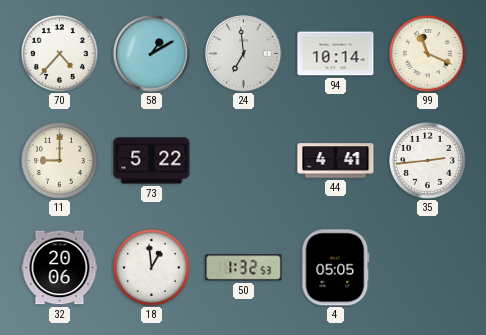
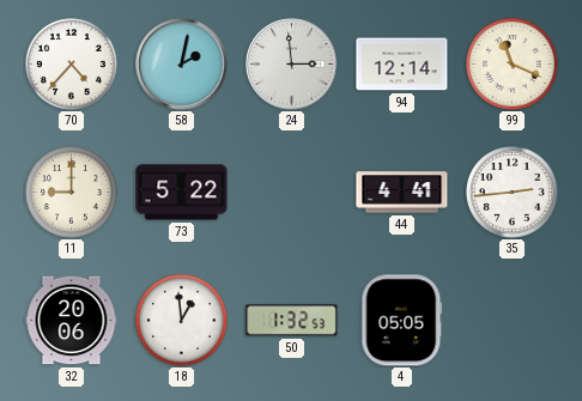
58: 1:10 -> 2:02 (182, 65)
24: 6:59 -> 2:59 (292, 65)
94: 10:14 -> 12:14 (402, 65)
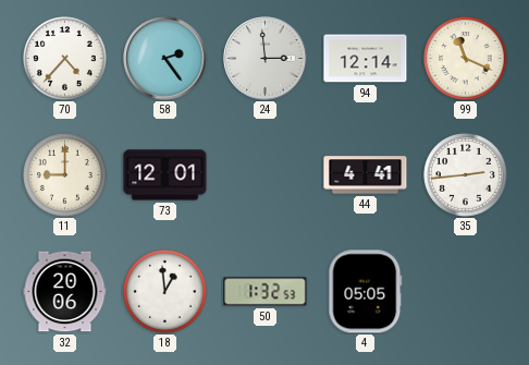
58: 2:02 -> 2:24 (165, 59)
73: 5:22 -> 12:01 (165, 175)
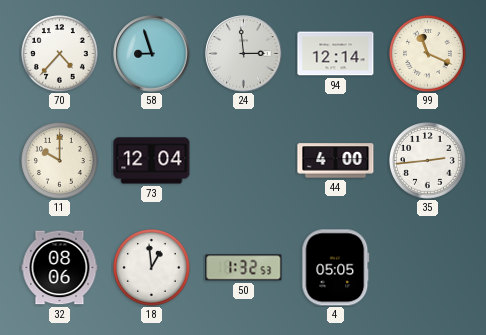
58: 2:24 -> 8:57 (152, 54)
11: 9:00 -> 10:00 (60, 161)
73: 12:01 -> 12:04 (152, 161)
44: 4:41 -> 4:00 (336, 161)
32: 20:06 -> 08:06 (60, 268)
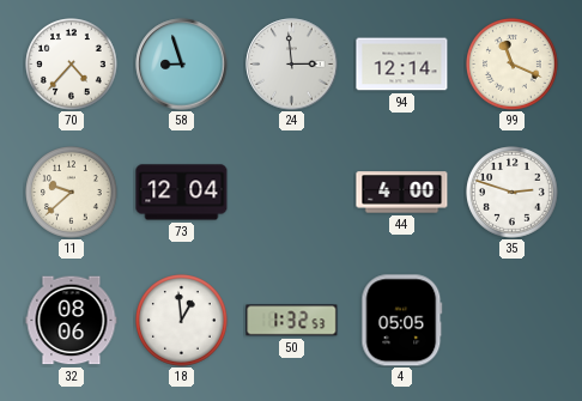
11: 10:00 -> 9:38 (72, 193)
35: 2:44 -> 2:48 (513, 193)
